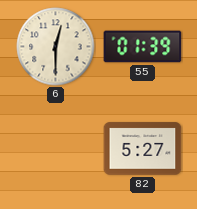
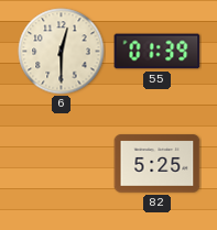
82: 5:27 -> 5:25 (158, 164)
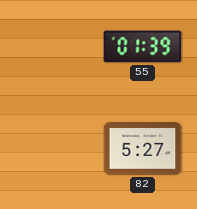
6: 12:30 -> none (62, 52)
82: 5:25 -> 5:27 (143, 149)
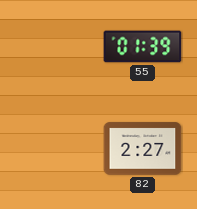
82: 5:27 -> 2:27 (143, 149)
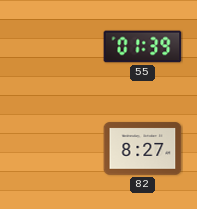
82: 2:27 -> 8:27 (143, 149)
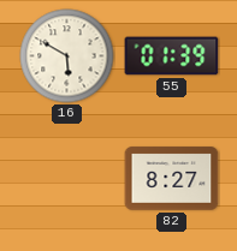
16: none -> 5:50 (67, 56)
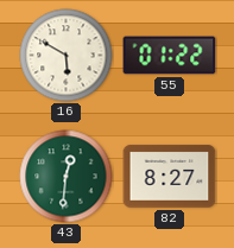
55: 01:39 -> 01:22 (170, 56)
43: none -> 12:31 (67, 177)
